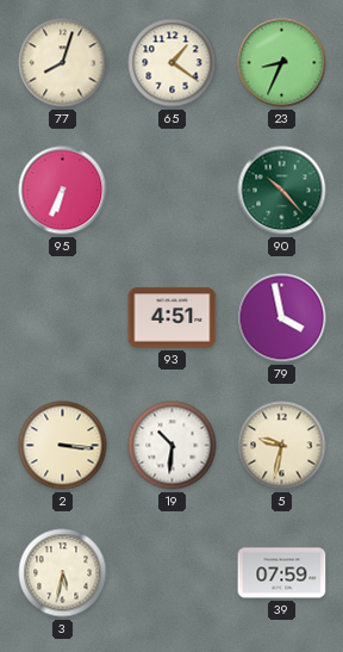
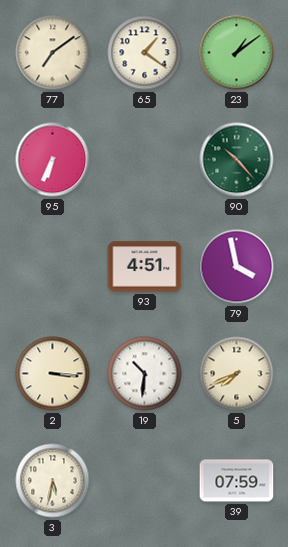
77: 8:03 -> 7:09 (53, 53)
23: 8:34 -> 1:09 (237, 53)
5: 9:32 -> 7:41 (237, 374)
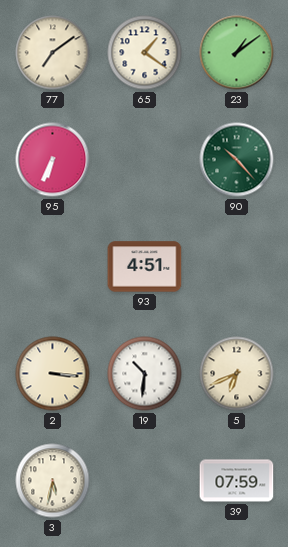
79: 3:58 -> none (237, 267)
5: 7:41 -> 6:41 (237, 374)
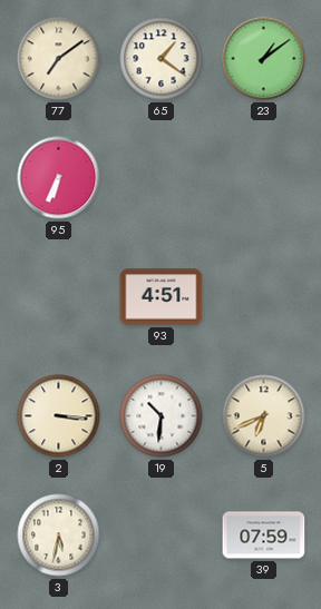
90: 10:23 -> none (237, 160)
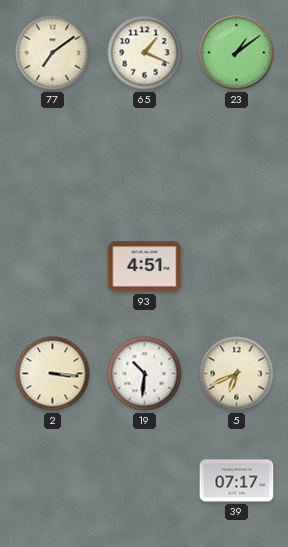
65: 1:21 -> 1:19 (145, 53)
95: 6:34 -> none (59, 178)
3: 5:32 -> none (59, 536)
39: 07:59 -> 07:17 (237, 481)
